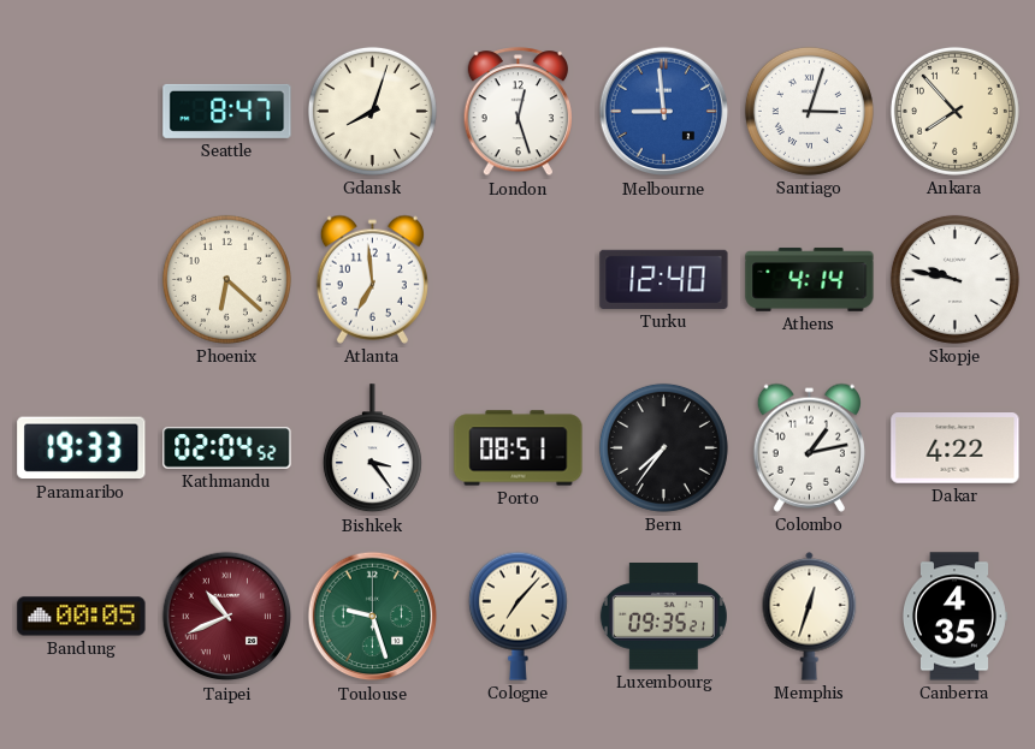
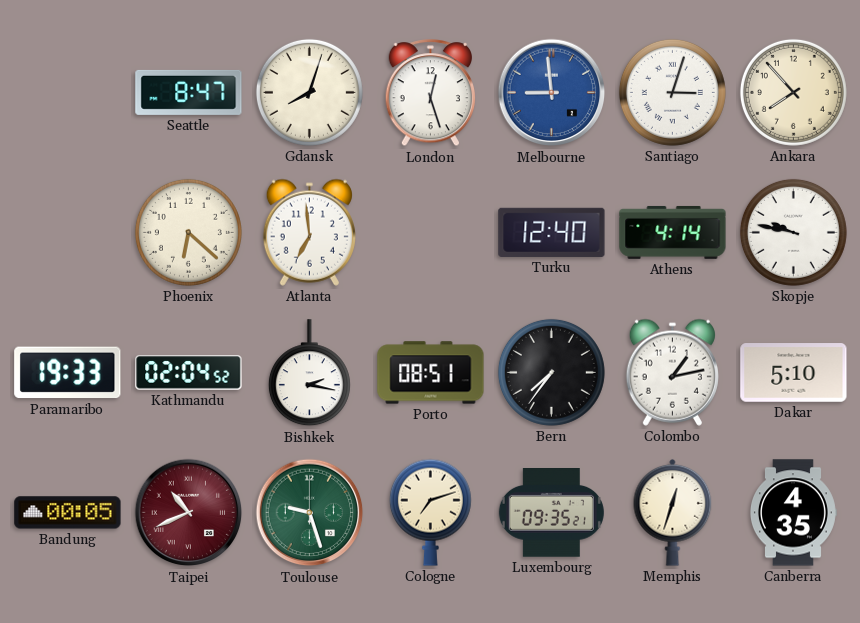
Bishkek: 3:24 -> 2:17 (309, 373)
Dakar: 4:22 -> 5:10 (794, 373)
Cologne: 7:07 -> 7:12 (430, 512)
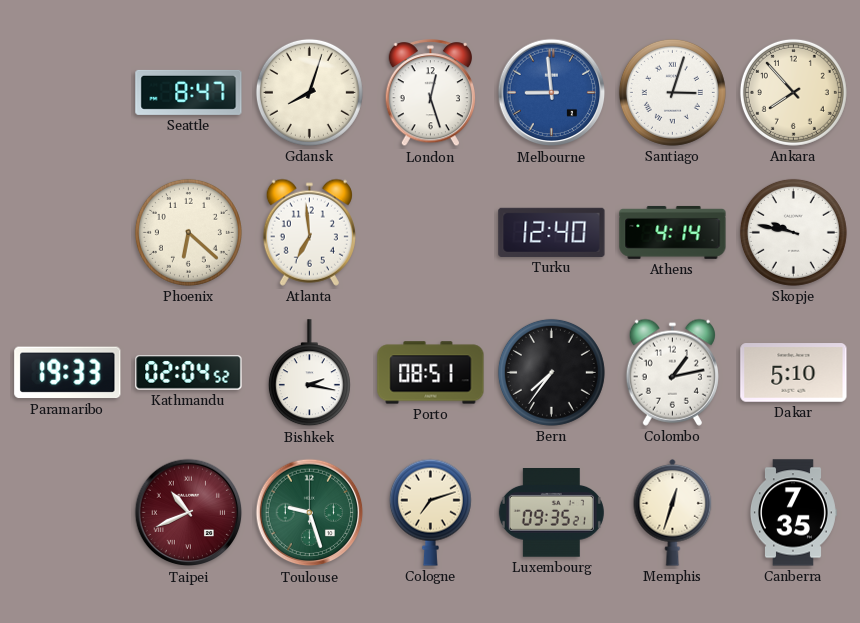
Bandung: 00:05 -> none (68, 513)
Canberra: 4:35 -> 7:35 (794, 513)
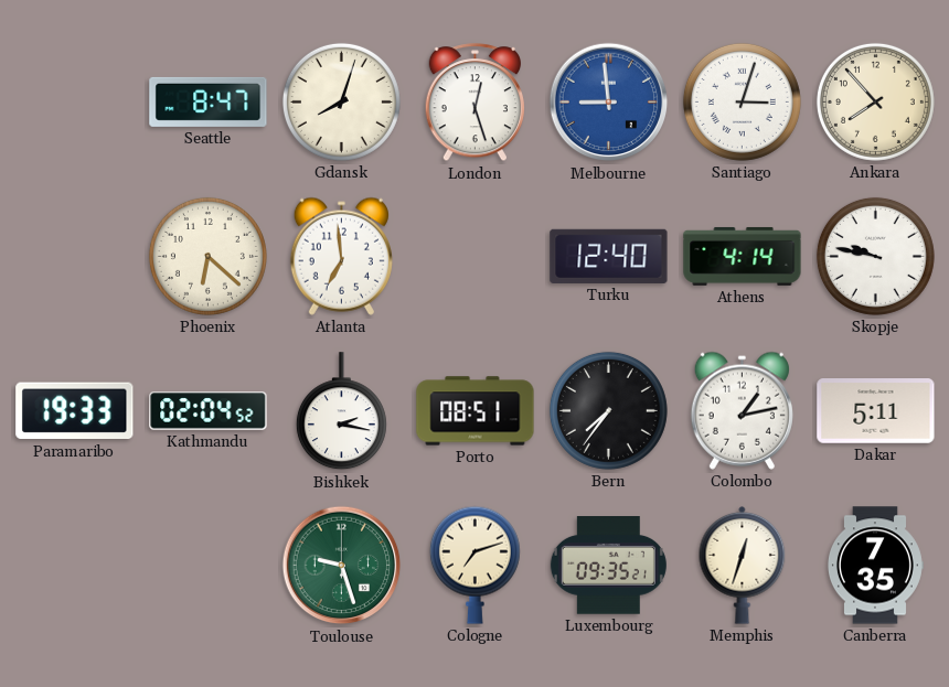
Dakar: 5:10 -> 5:11 (876, 411)
Taipei: 10:41 -> none (189, 513)
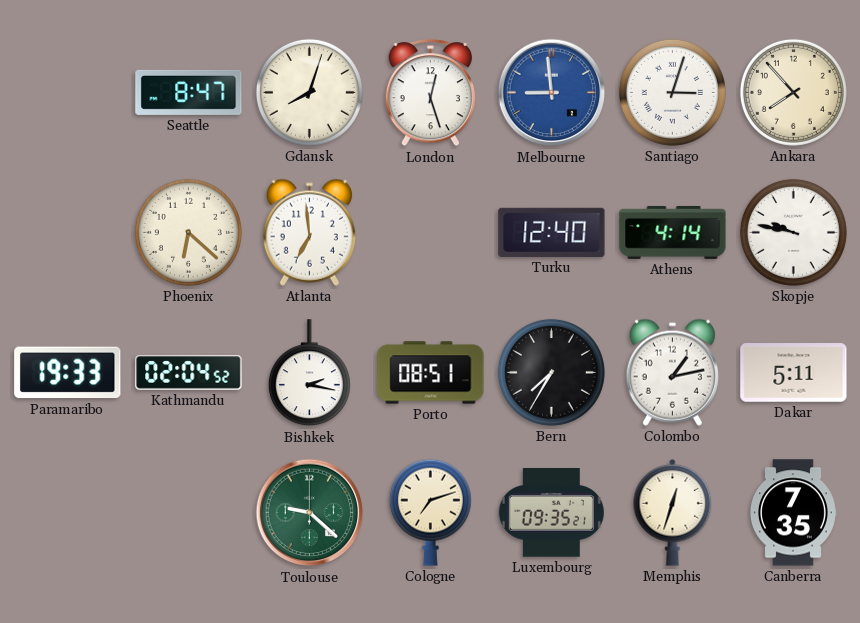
Bern: 7:36 -> 7:35 (551, 372)
Toulouse: 9:27 -> 9:22 (310, 513)
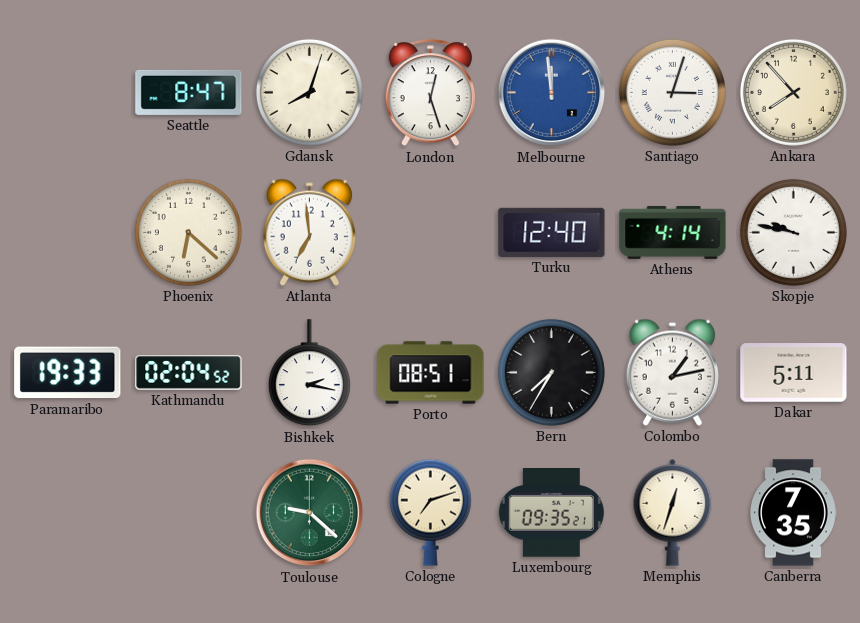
Melbourne: 8:59 -> 11:59 (552, 93)
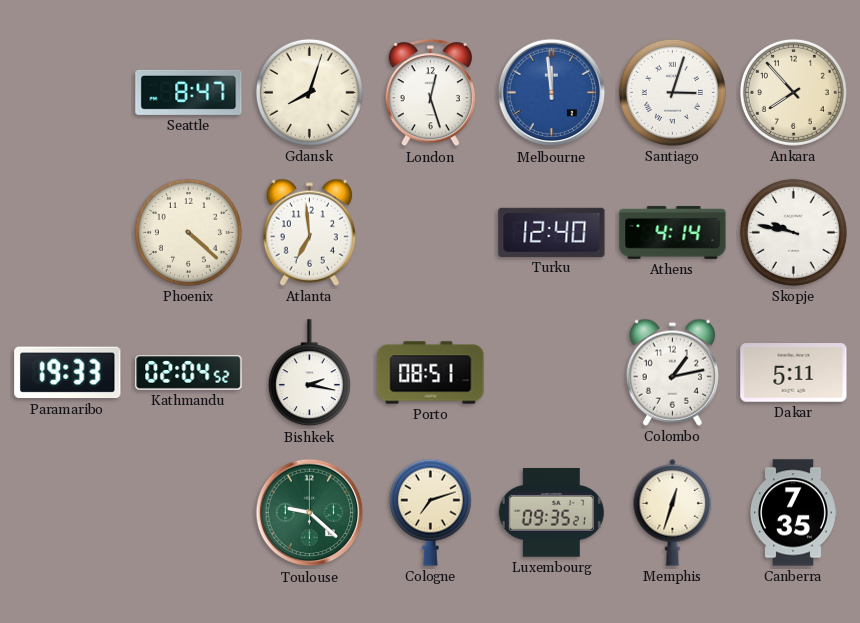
Phoenix: 6:22 -> 4:22 (188, 232)
Bern: 7:35 -> none (551, 372)
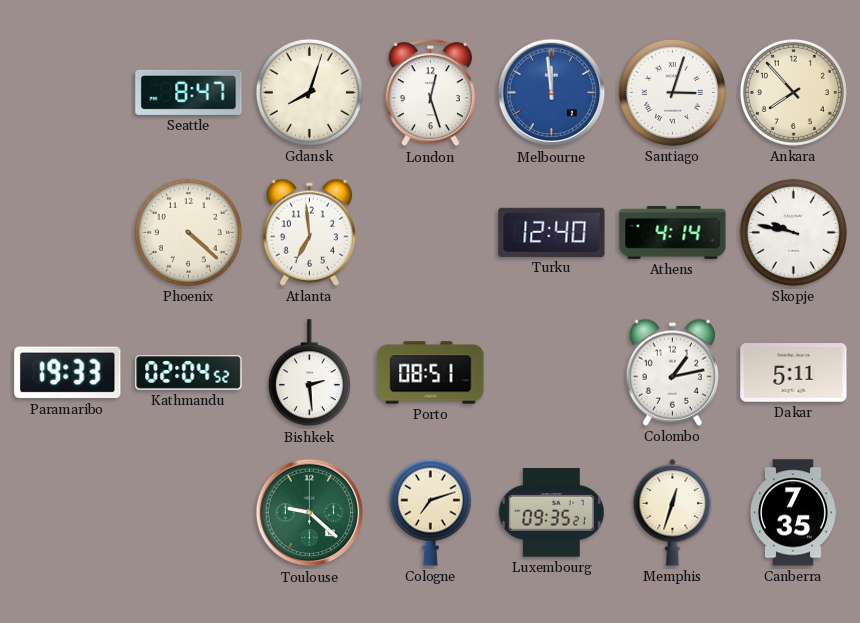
Bishkek: 2:17 -> 2:29 (309, 373)
